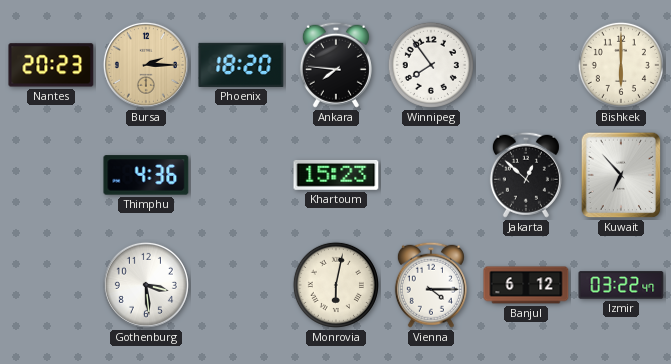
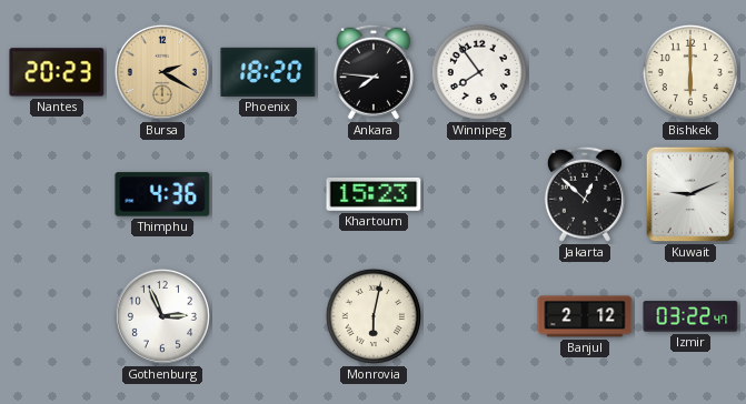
Bursa: 2:15 -> 2:20 (162, 72)
Kuwait: 6:53 -> 9:11 (690, 194)
Gothenburg: 3:29 -> 2:56 (162, 316)
Vienna: 4:15 -> none (431, 285)
Banjul: 6:12 -> 2:12 (585, 316)
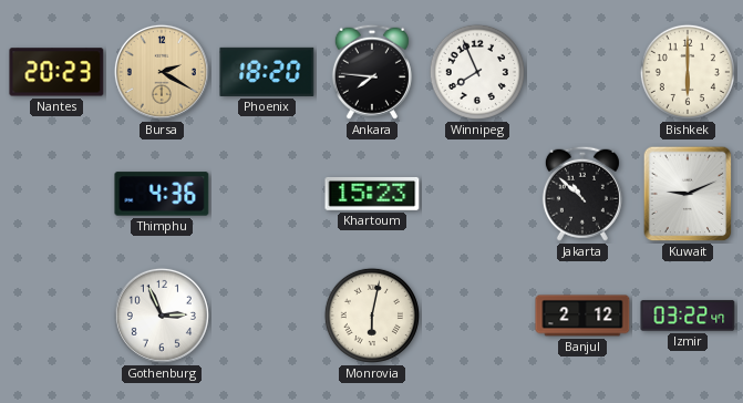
Winnipeg: 7:54 -> 7:56 (477, 72)
Jakarta: 12:52 -> 10:52 (582, 194)
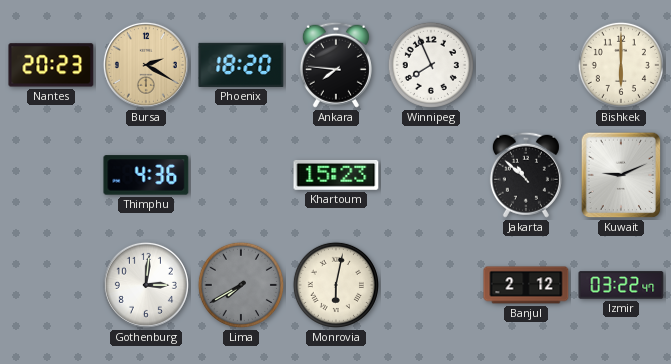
Gothenburg: 2:56 -> 3:01 (146, 285)
Lima: none -> 7:40 (241, 285)
